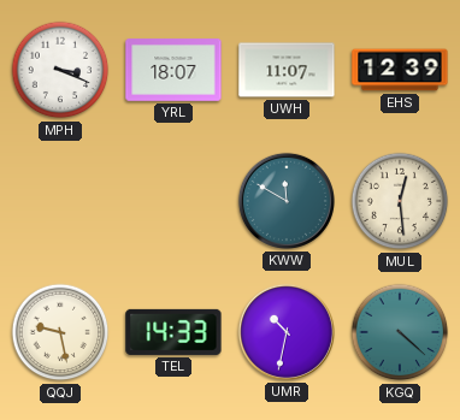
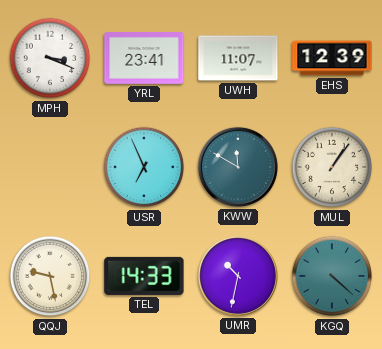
YRL: 18:07 -> 23:41 (144, 58)
USR: none -> 6:56 (144, 167)
MUL: 12:29 -> 1:06 (332, 167)
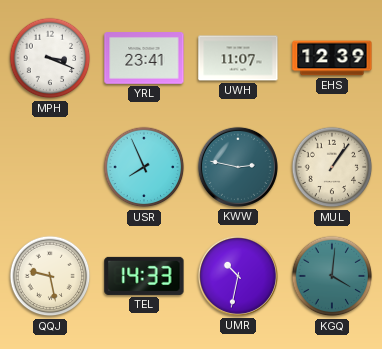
USR: 6:56 -> 7:56 (144, 167)
KWW: 11:50 -> 2:47 (238, 167)
KGQ: 4:22 -> 4:01 (332, 276)
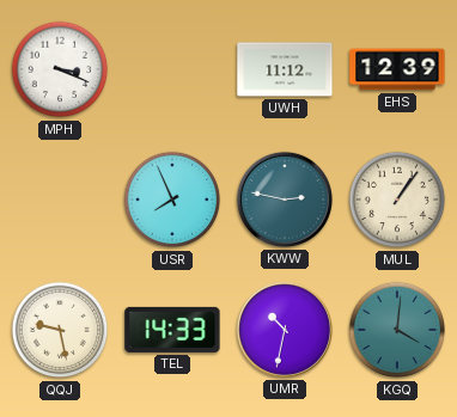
YRL: 23:41 -> none (144, 58)
UWH: 11:07 -> 11:12 (285, 69)
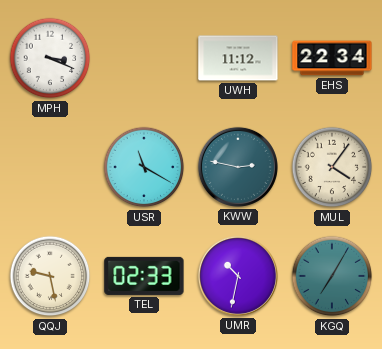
EHS: 12:39 -> 22:34 (332, 58)
USR: 7:56 -> 11:20 (144, 167)
MUL: 1:06 -> 4:06 (332, 167)
TEL: 14:33 -> 02:33 (144, 276)
KGQ: 4:01 -> 7:05 (332, 276)
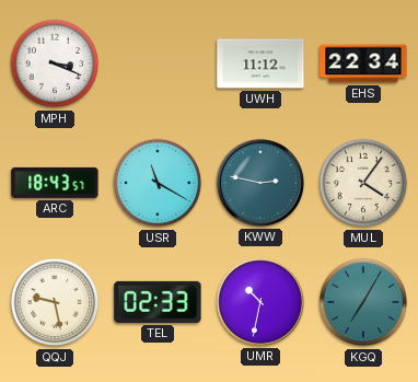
ARC: none -> 18:43 (55, 183)
